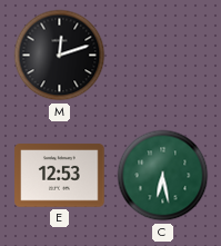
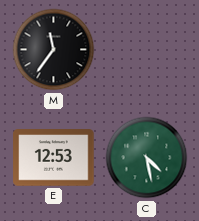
M: 12:12 -> 11:36 (54, 50)
C: 6:28 -> 4:28 (147, 158)
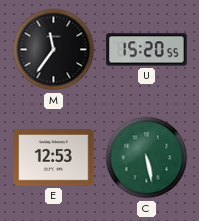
U: none -> 15:20 (147, 50)
C: 4:28 -> 5:28 (147, 158)
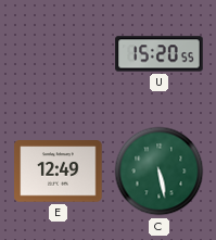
M: 11:36 -> none (54, 50)
E: 12:53 -> 12:49 (59, 172)
